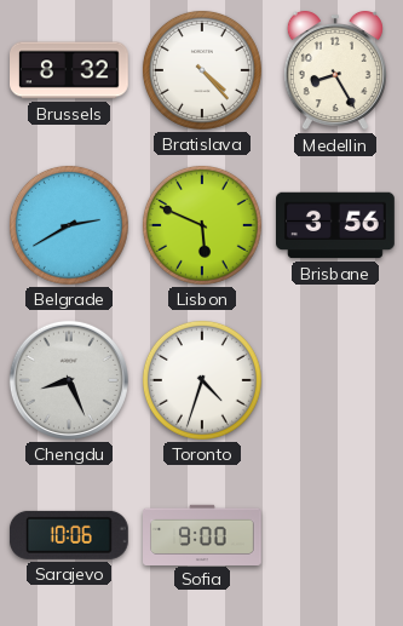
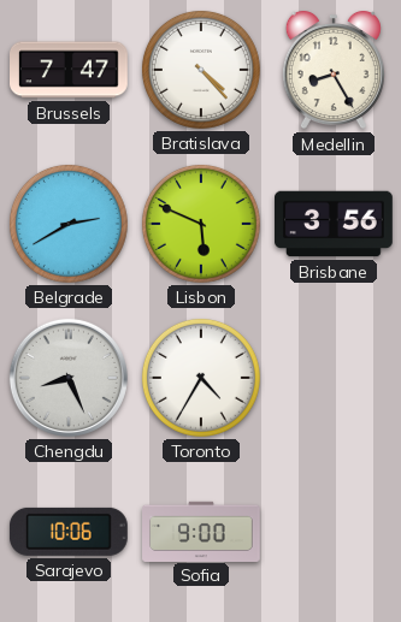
Brussels: 8:32 -> 7:47 (70, 70)
Toronto: 4:33 -> 4:35 (201, 378)
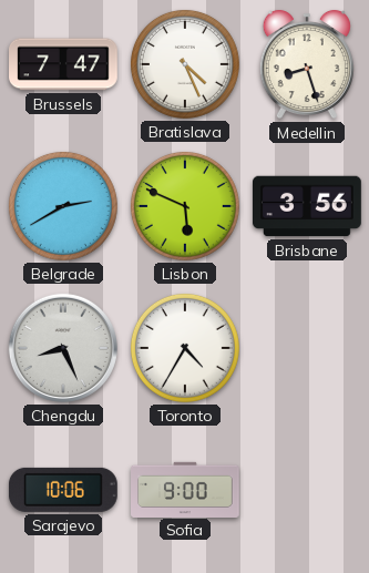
Bratislava: 4:23 -> 4:26 (185, 64)
Medellin: 8:25 -> 8:27 (307, 64)
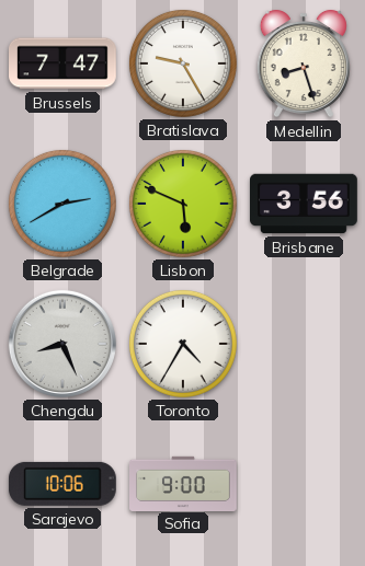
Bratislava: 4:26 -> 9:25 (183, 63)
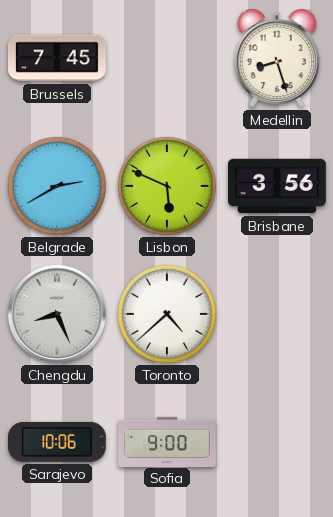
Brussels: 7:47 -> 7:45 (58, 58)
Bratislava: 9:25 -> none (183, 63)
Toronto: 4:35 -> 4:38 (167, 314)
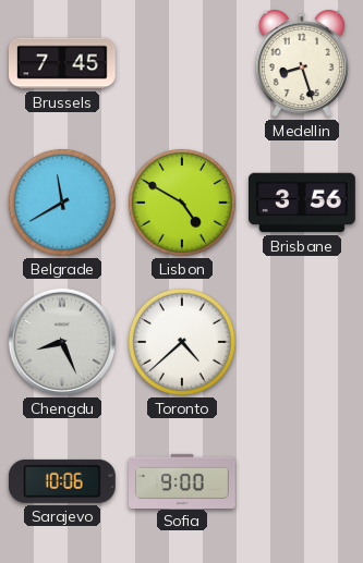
Belgrade: 2:40 -> 11:40 (62, 203)
Lisbon: 5:49 -> 4:50 (182, 203)
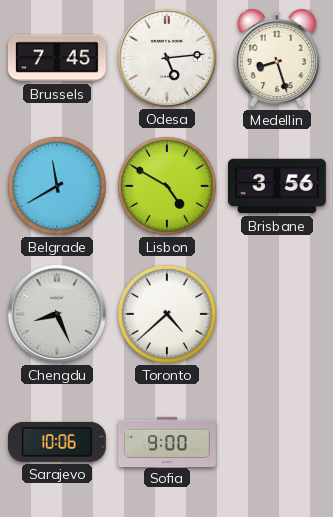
Odesa: none -> 5:14 (167, 58)
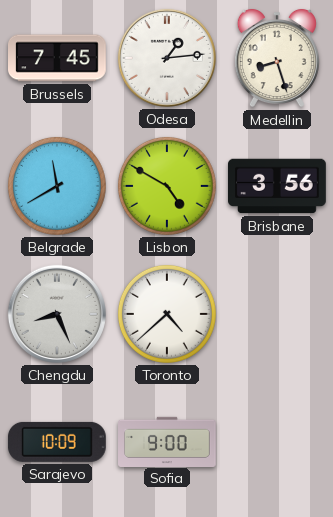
Odesa: 5:14 -> 1:14 (167, 58)
Sarajevo: 10:06 -> 10:09 (57, 442)
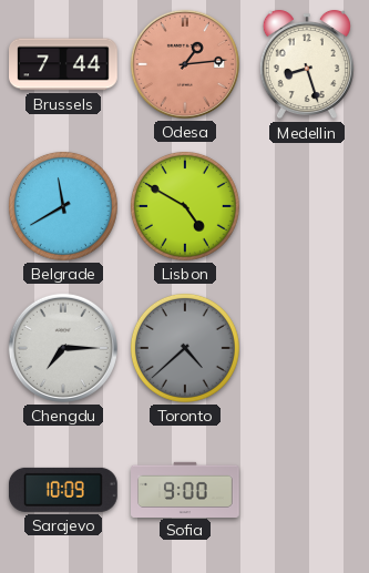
Brussels: 7:45 -> 7:44 (64, 64)
Odesa dial: white -> salmon (185, 64)
Brisbane: 3:56 -> none (278, 186)
Chengdu: 8:26 -> 7:15 (63, 348)
Toronto dial: white -> grey (185, 348)
